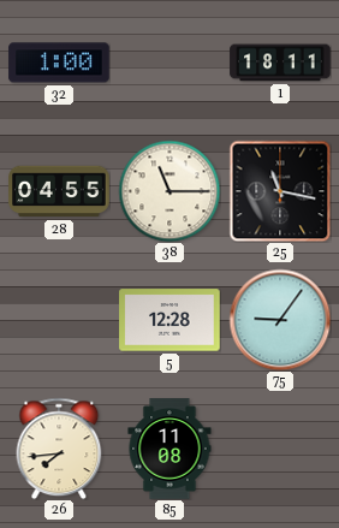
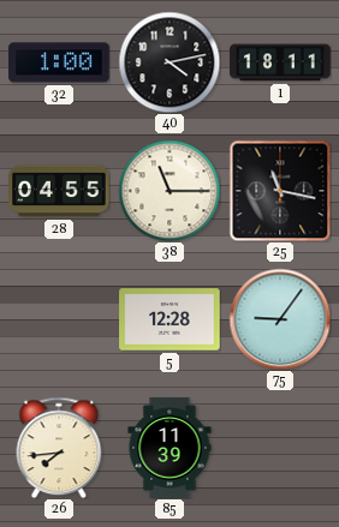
40: none -> 4:13 (169, 62)
85: 11:08 -> 11:39 (169, 448)
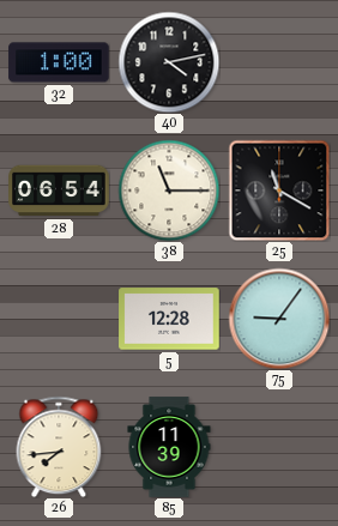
1: 18:11 -> none (280, 62)
28: 04:55 -> 06:54 (59, 191)
25: 11:17 -> 11:20 (279, 191)
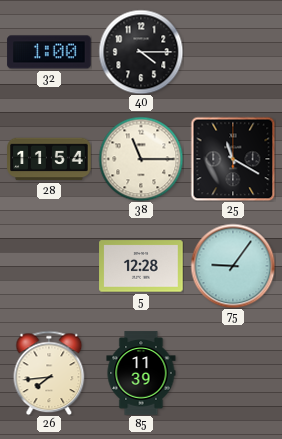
40: 4:13 -> 4:15 (141, 52)
28: 06:54 -> 11:54 (49, 159)
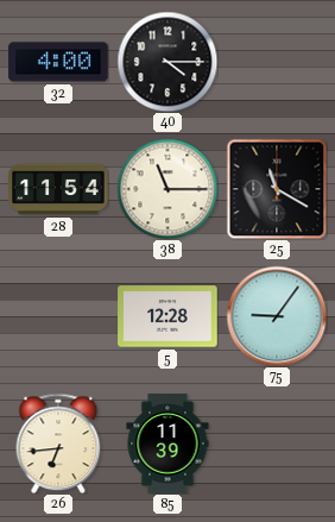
32: 1:00 -> 4:00 (58, 62)
26: 7:44 -> 6:44 (58, 444)
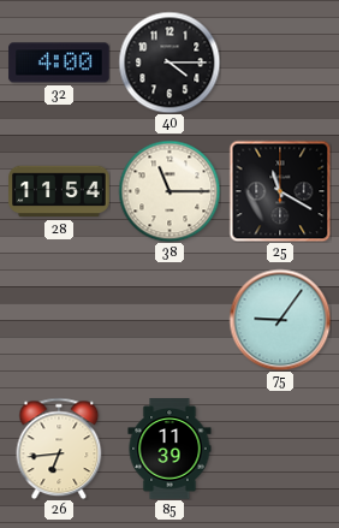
5: 12:28 -> none (167, 316)
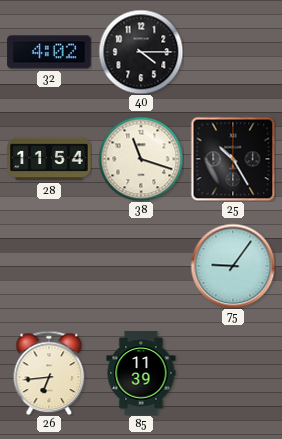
32: 4:00 -> 4:02 (49, 52)
38: 11:15 -> 11:18 (141, 159)
25: 11:20 -> 10:25 (233, 159)
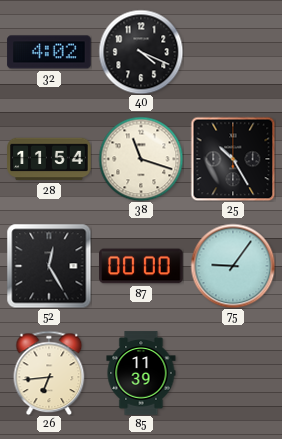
40: 4:15 -> 4:19 (141, 52)
52: none -> 12:25 (49, 266)
87: none -> 00:00 (141, 266)
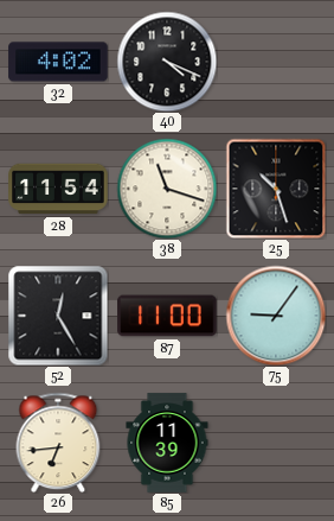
25: 10:25 -> 10:27 (276, 189)
87: 00:00 -> 11:00 (167, 316)
